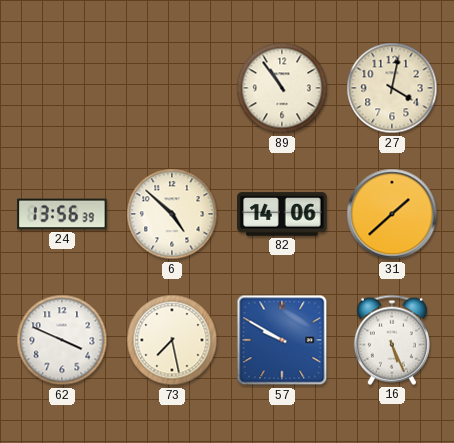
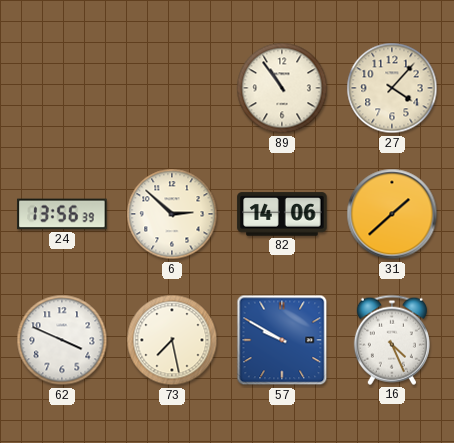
27: 4:02 -> 4:07 (392, 88)
6: 4:52 -> 2:52 (172, 214)
16: 5:26 -> 4:26 (392, 340)
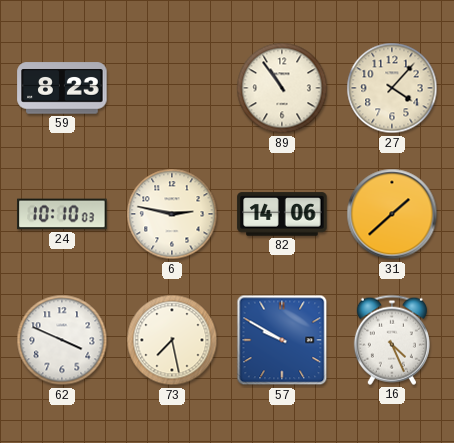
59: none -> 8:23 (62, 88)
24: 13:56 -> 10:10 (62, 214)
6: 2:52 -> 2:47 (172, 214)
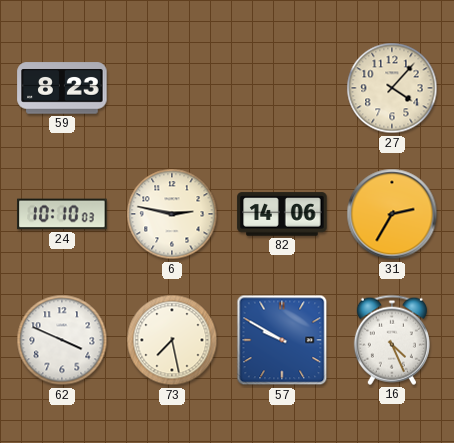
89: 10:54 -> none (282, 88)
31: 1:38 -> 2:35 (392, 214)
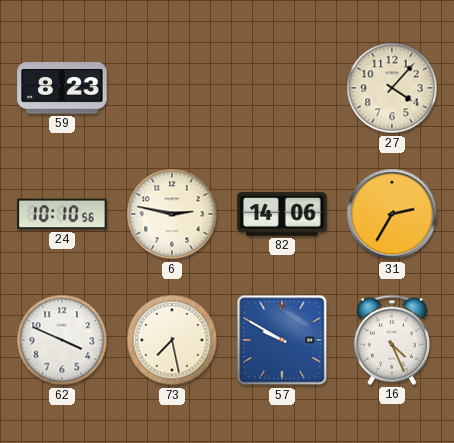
24: 10:10:03 -> 10:10:56 (62, 214)
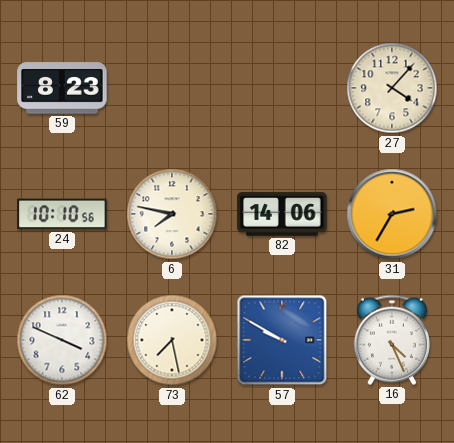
6: 2:47 -> 7:47 (172, 214)
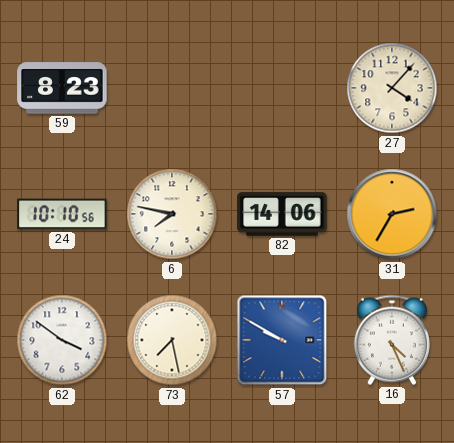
62: 3:49 -> 3:51 (62, 340)
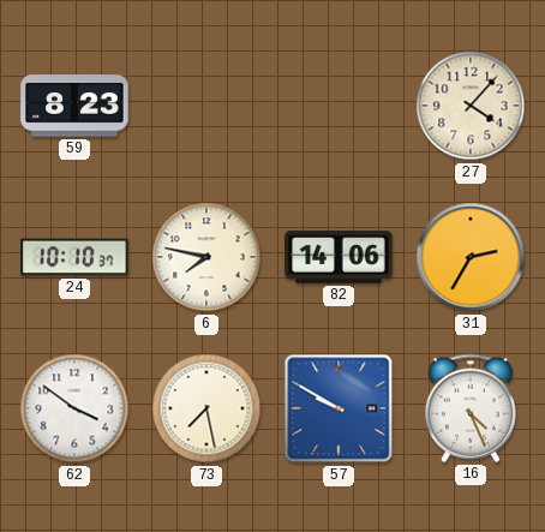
24: 10:10:56 -> 10:10:37 (74, 257)
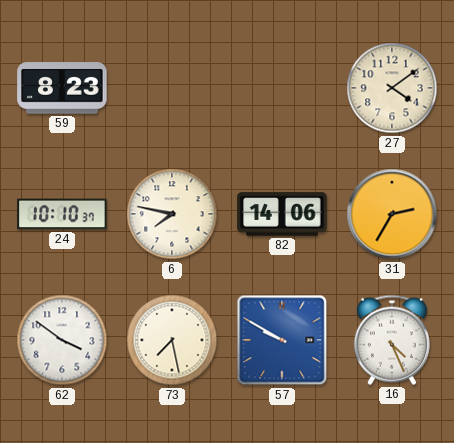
27: 4:07 -> 4:09 (392, 88)
